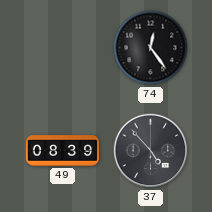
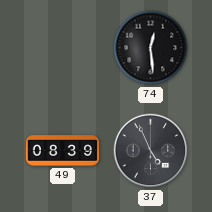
74: 12:24 -> 12:29 (151, 48)
37: 4:53 -> 4:56 (151, 151)
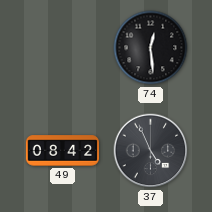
49: 08:39 -> 08:42 (63, 151)
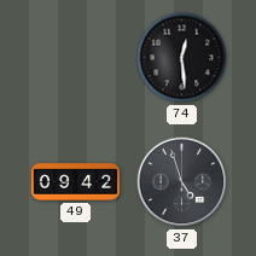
49: 08:42 -> 09:42 (76, 182)
37: 4:56 -> 4:57 (182, 182)
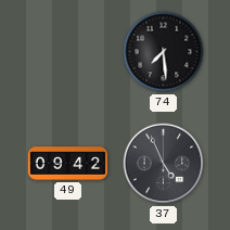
74: 12:29 -> 7:29 (164, 52)
37: 4:57 -> 4:56 (164, 164)
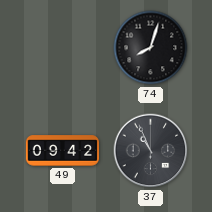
74: 7:29 -> 8:03 (151, 48)
37: 4:56 -> 10:56 (151, 151)
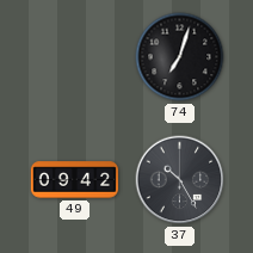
74: 8:03 -> 7:03 (180, 57)
37: 10:56 -> 10:25 (180, 180)
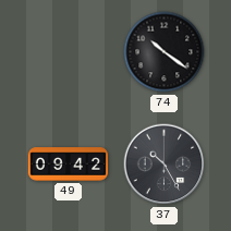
74: 7:03 -> 10:21 (165, 52)
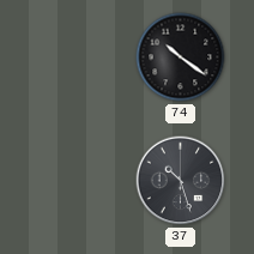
49: 09:42 -> none (69, 165)
37: 10:25 -> 10:27 (181, 181)
